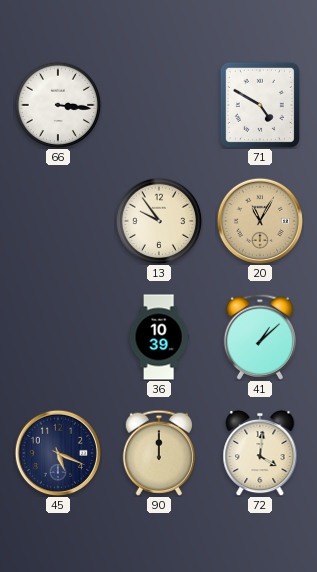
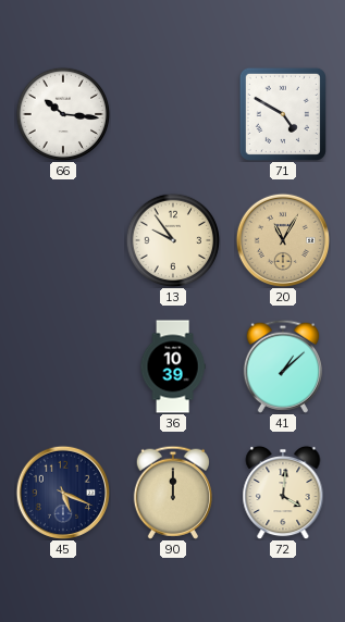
66: 3:16 -> 10:16 (63, 114)
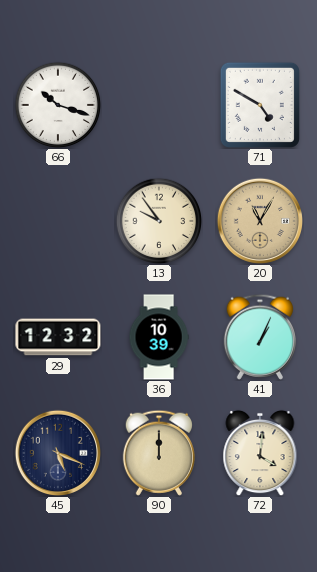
66: 10:16 -> 10:18 (58, 105)
29: none -> 12:32 (58, 337)
41: 1:08 -> 1:04 (260, 337)
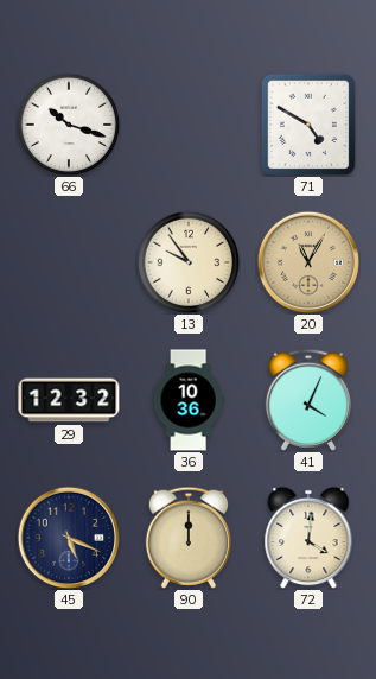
36: 10:39 -> 10:36 (189, 400)
41: 1:04 -> 4:04 (308, 400)
